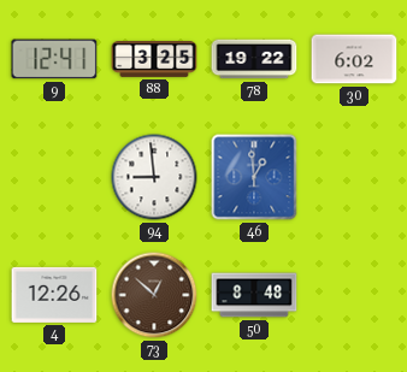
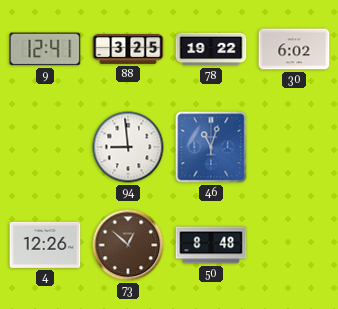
46: 12:59 -> 11:03 (211, 147)
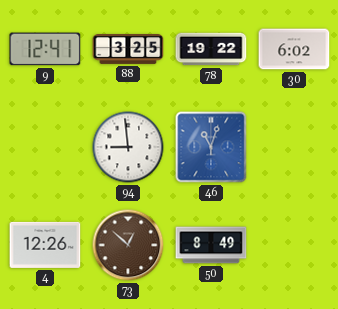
50: 8:48 -> 8:49 (211, 245)
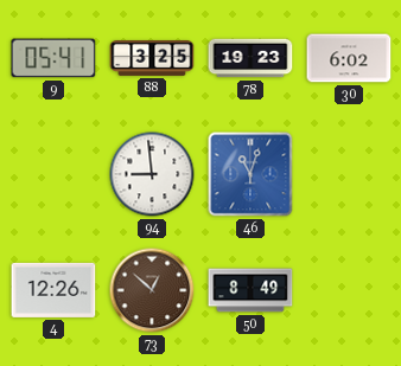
9: 12:41 -> 05:41 (53, 58)
78: 19:22 -> 19:23 (250, 58)
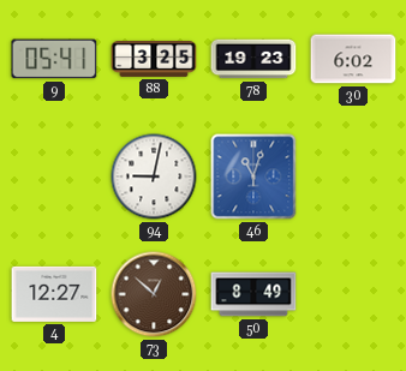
94: 8:59 -> 9:02 (154, 176)
4: 12:26 -> 12:27 (54, 294)
